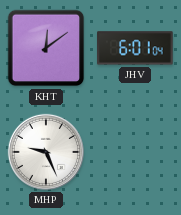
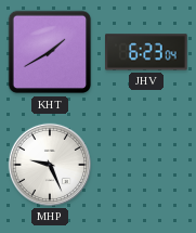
KHT: 12:09 -> 1:40 (50, 52)
JHV: 6:01 -> 6:23 (146, 52)
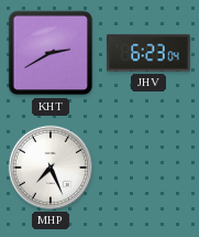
KHT: 1:40 -> 2:40 (51, 53)
MHP: 9:26 -> 7:26 (51, 168)
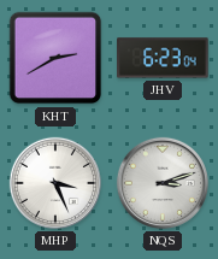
MHP: 7:26 -> 3:26 (55, 183)
NQS: none -> 3:12 (163, 183)
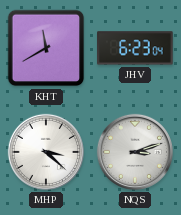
KHT: 2:40 -> 11:40 (46, 48)
MHP: 3:26 -> 3:22 (46, 152)
